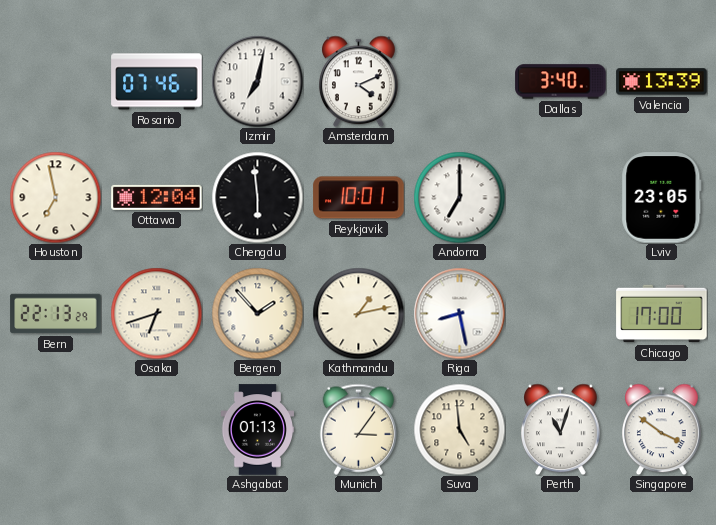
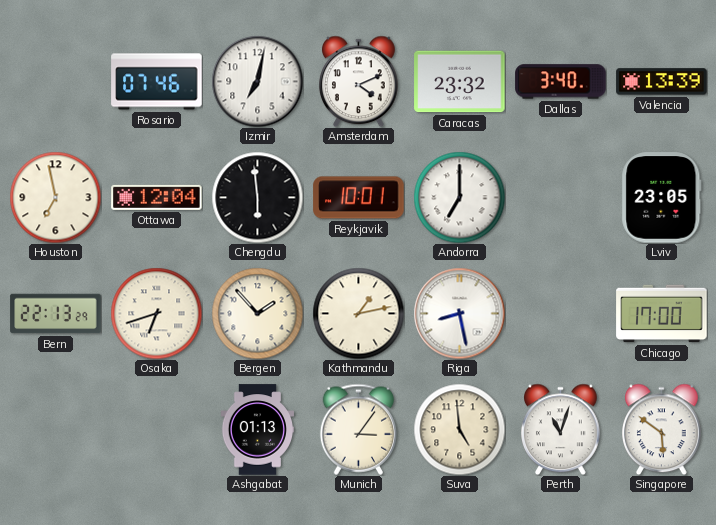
Caracas: none -> 23:32 (460, 82)
Singapore: 3:51 -> 5:51 (662, 429)
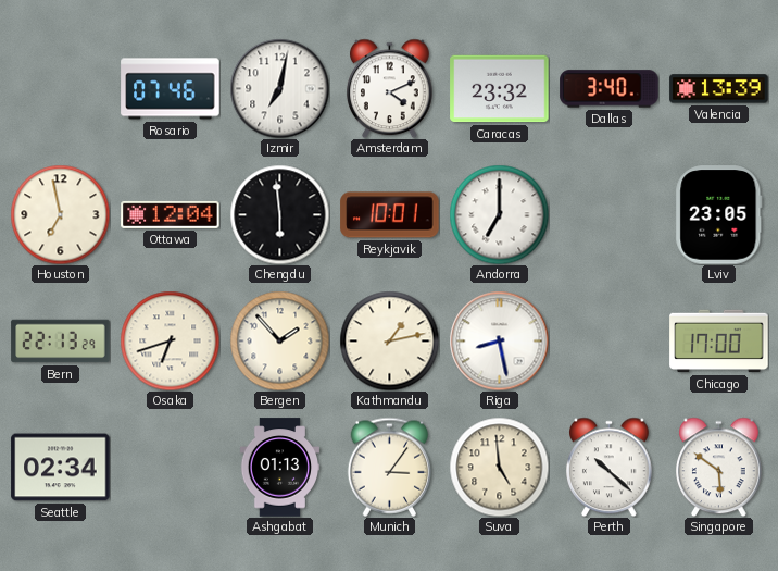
Seattle: none -> 02:34 (61, 468)
Perth: 11:03 -> 10:22 (610, 467)
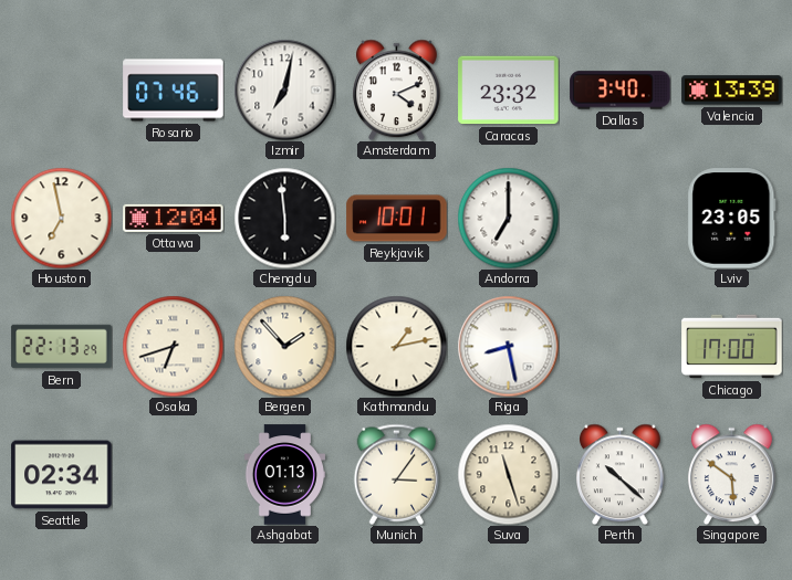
Suva: 4:59 -> 11:27 (508, 474)
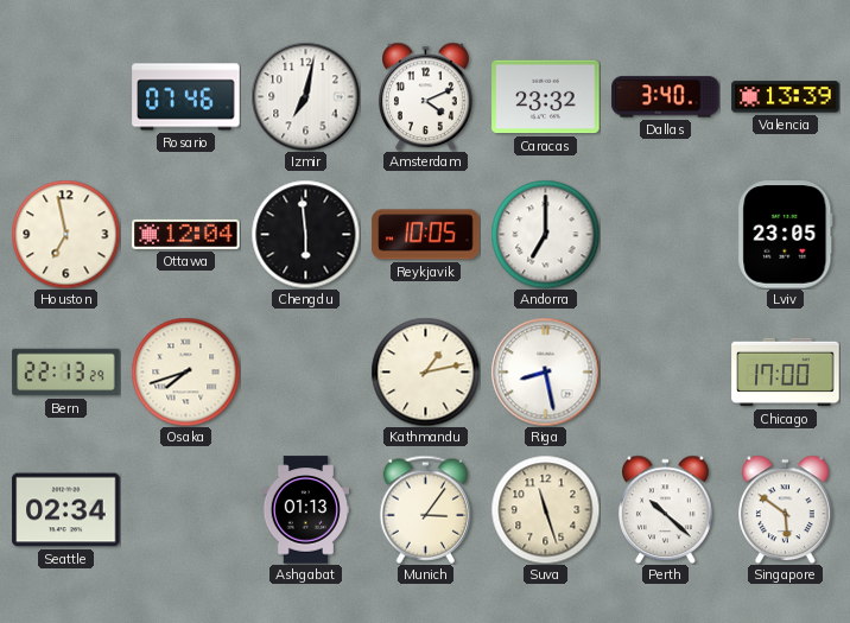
Reykjavik: 10:01 -> 10:05 (426, 235)
Osaka: 6:42 -> 7:42 (185, 371)
Bergen: 1:53 -> none (284, 346)
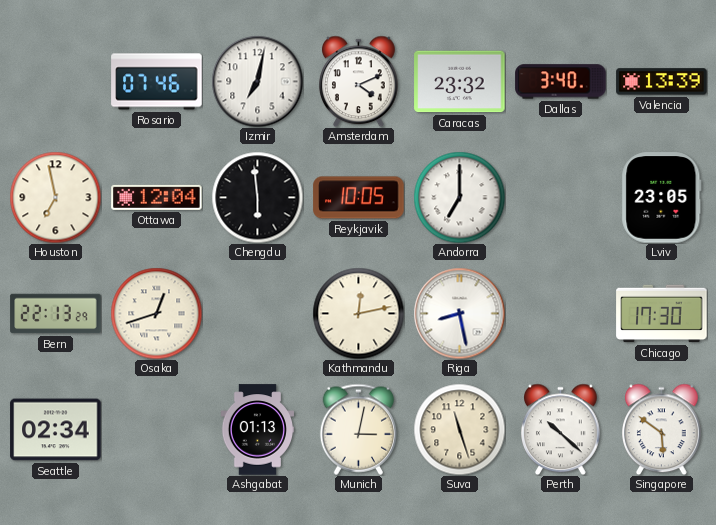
Osaka: 7:42 -> 12:42 (156, 313)
Kathmandu: 1:13 -> 12:13 (358, 313)
Chicago: 17:00 -> 17:30 (662, 314)
Munich: 3:06 -> 3:02 (359, 429)
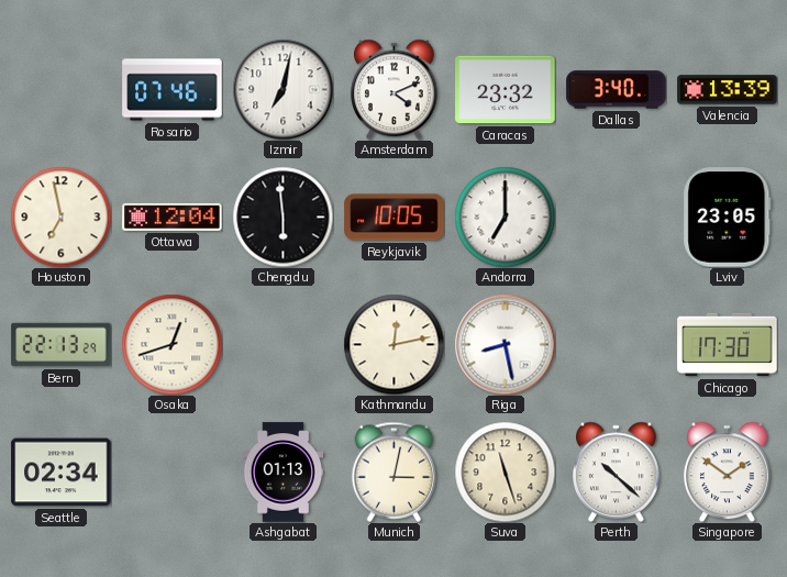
Singapore: 5:51 -> 1:51 (728, 471)
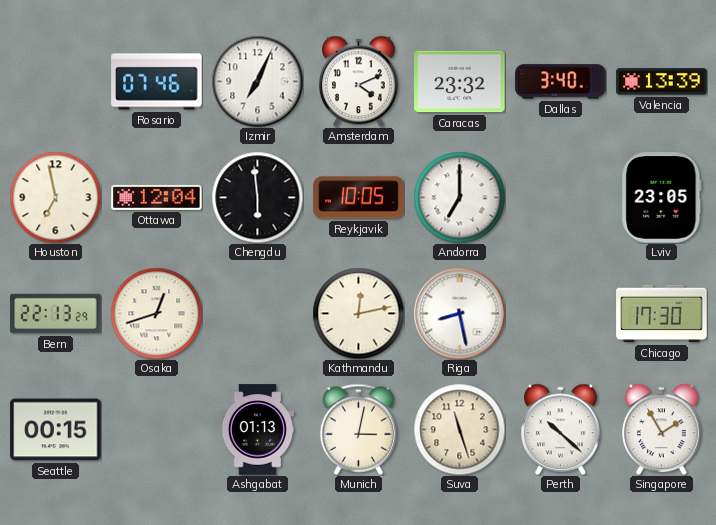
Izmir: 7:02 -> 7:04 (257, 81)
Seattle: 02:34 -> 00:15 (56, 430)
Singapore: 1:51 -> 1:55 (662, 429)
